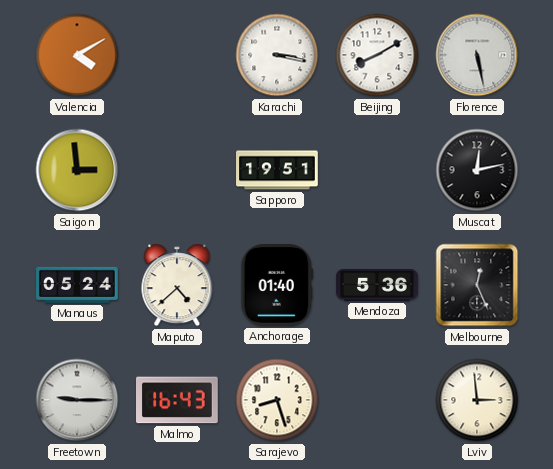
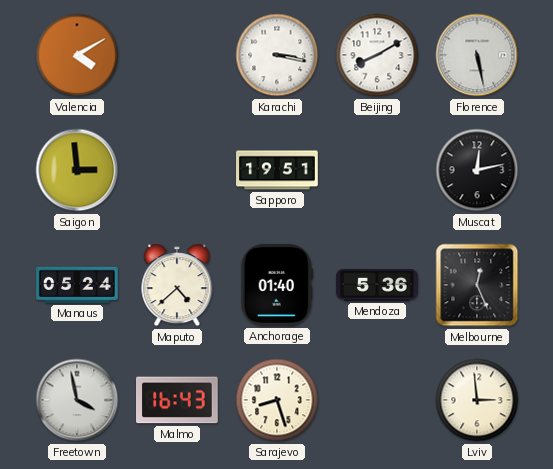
Freetown: 9:15 -> 3:58 (77, 400)
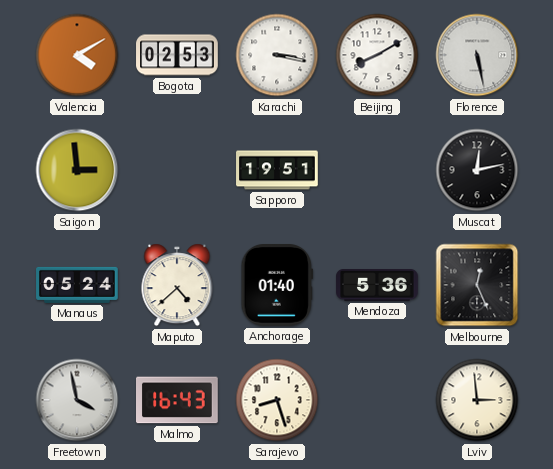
Bogota: none -> 02:53 (177, 55)
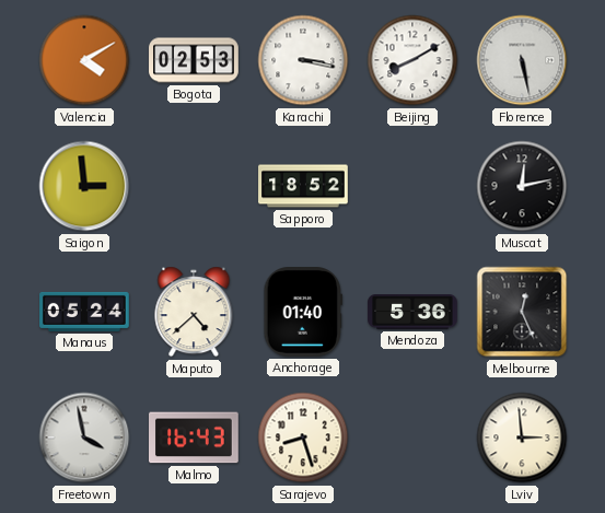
Sapporo: 19:51 -> 18:52 (303, 186)
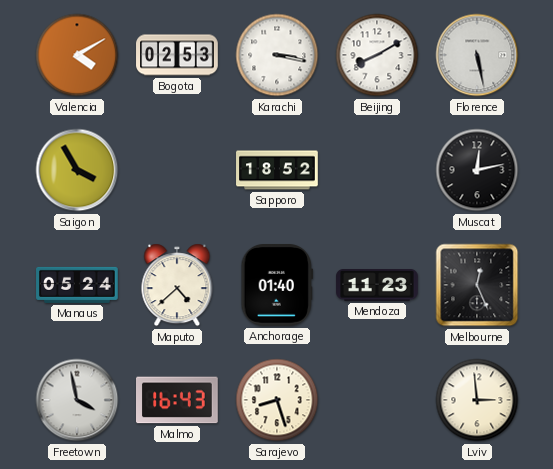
Saigon: 2:59 -> 3:55 (77, 170)
Mendoza: 5:36 -> 11:23 (377, 286)
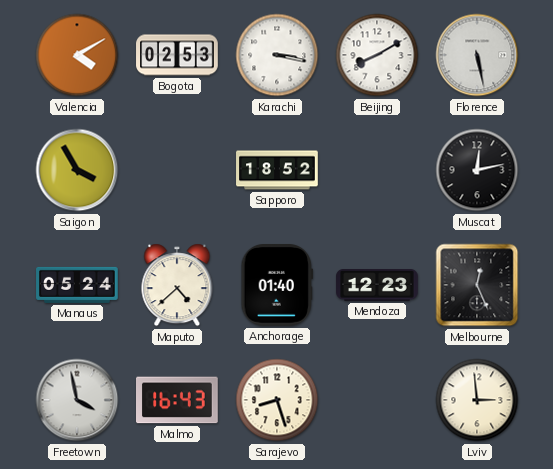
Mendoza: 11:23 -> 12:23 (377, 286)
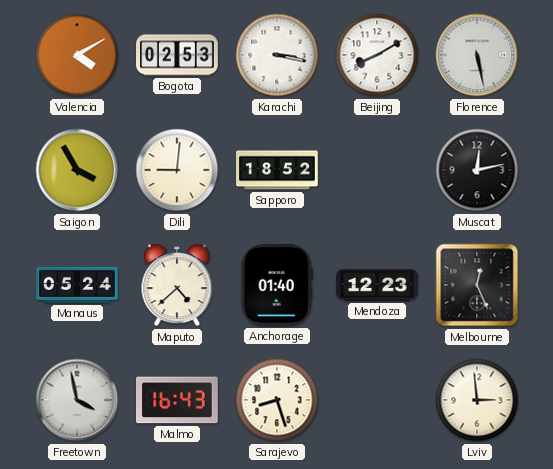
Dili: none -> 9:01 (177, 170)
